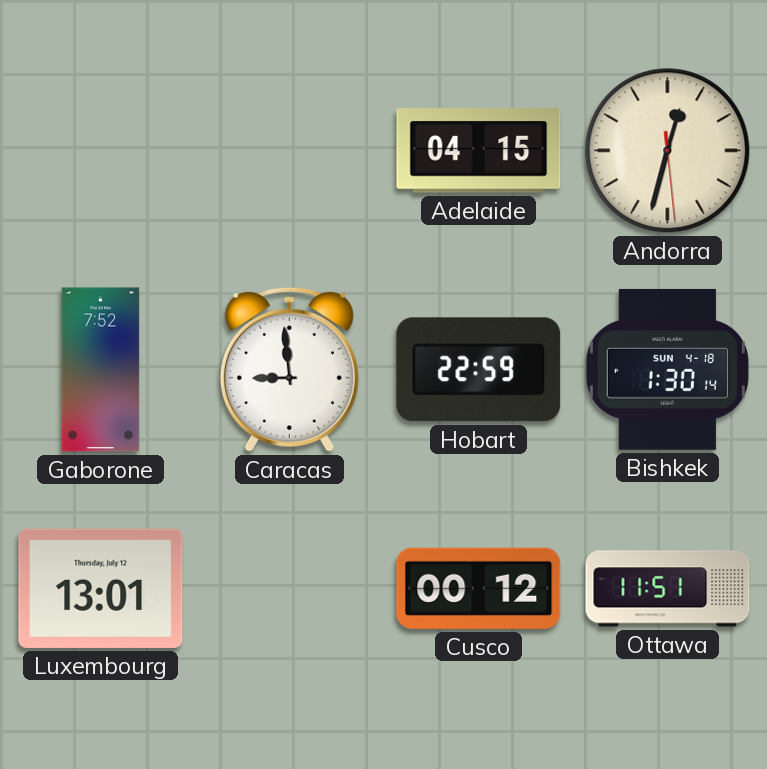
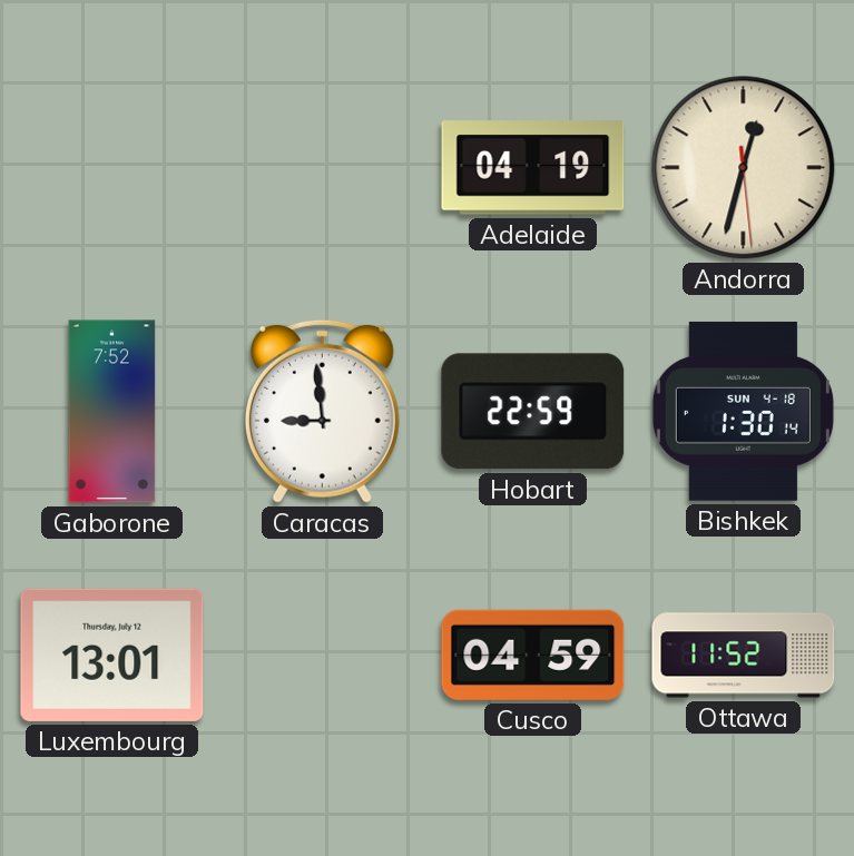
Adelaide: 04:15 -> 04:19 (533, 168)
Cusco: 00:12 -> 04:59 (533, 655)
Ottawa: 11:51 -> 11:52 (744, 656)
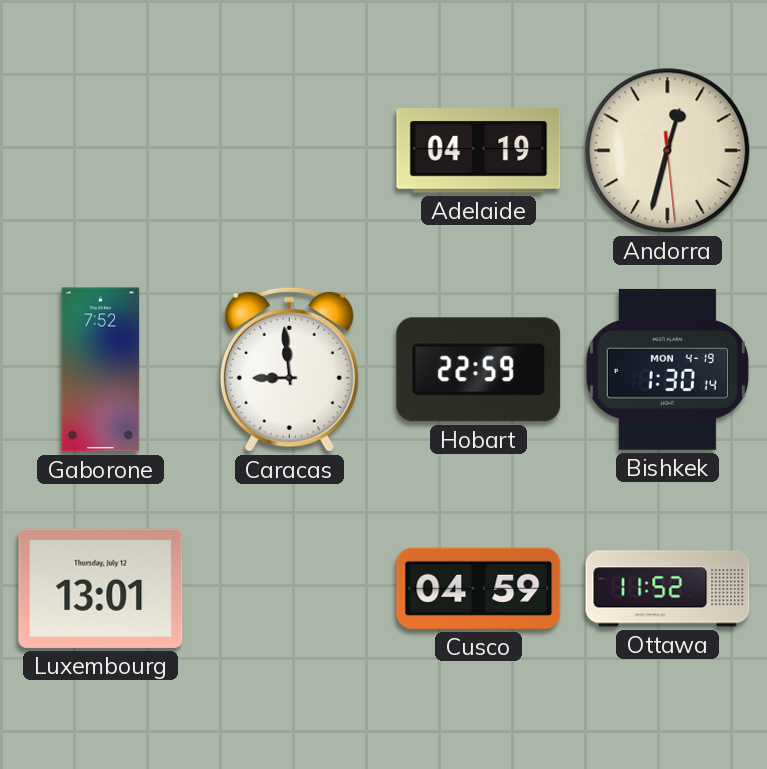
Bishkek date: SUN 4-18 -> MON 4-19 (667, 369)
